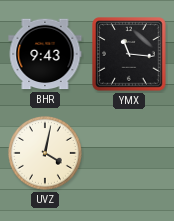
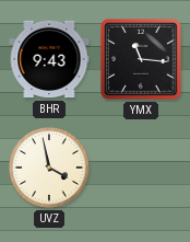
UVZ: 4:02 -> 3:58 (49, 168)
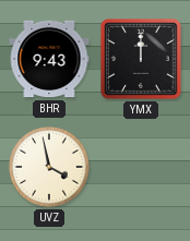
YMX: 11:16 -> 12:00 (141, 59)
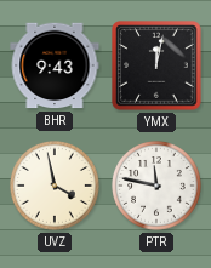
YMX: 12:00 -> 12:02 (156, 65)
PTR: none -> 11:47 (156, 186)
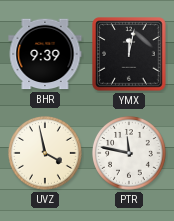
BHR: 9:43 -> 9:39 (45, 54)
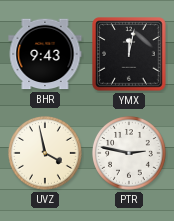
BHR: 9:39 -> 9:43 (45, 54)
PTR: 11:47 -> 2:47 (129, 153)
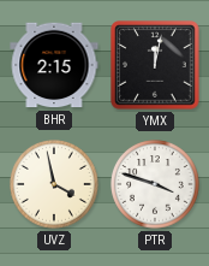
BHR: 9:43 -> 2:15 (54, 65)
PTR: 2:47 -> 3:48 (155, 184)
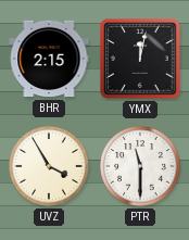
UVZ: 3:58 -> 3:55 (49, 166)
PTR: 3:48 -> 11:30 (140, 166)
